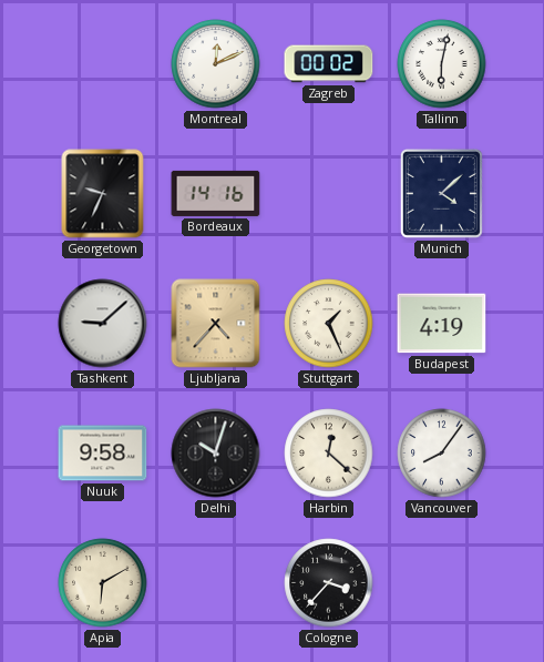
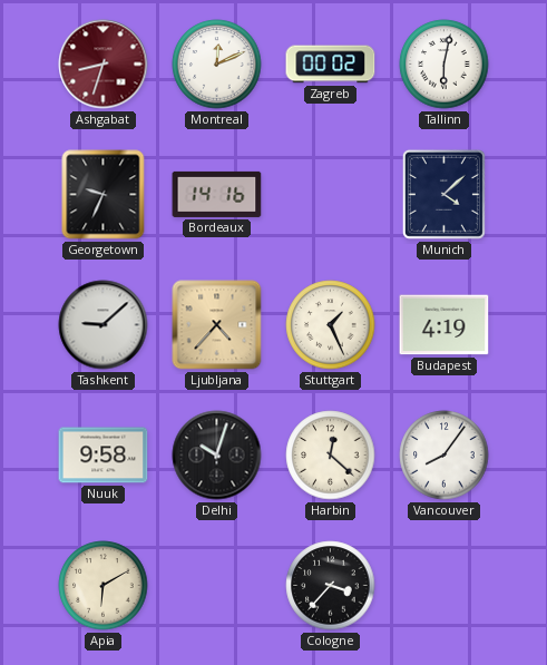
Ashgabat: none -> 8:33 (104, 65)
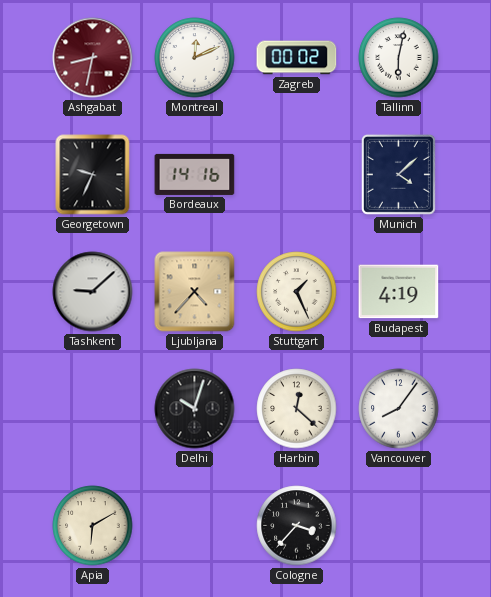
Ashgabat: 8:33 -> 8:32 (93, 58)
Nuuk: 9:58 -> none (104, 456)
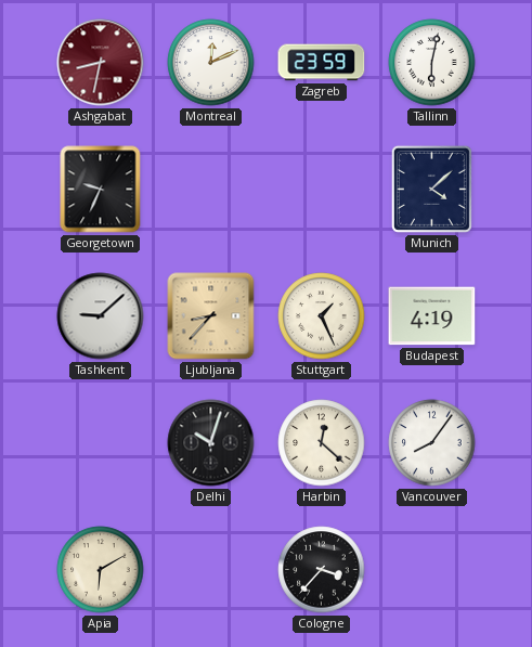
Zagreb: 00:02 -> 23:59 (322, 63)
Bordeaux: 14:16 -> none (195, 174)
Ljubljana: 4:37 -> 8:37 (211, 316)
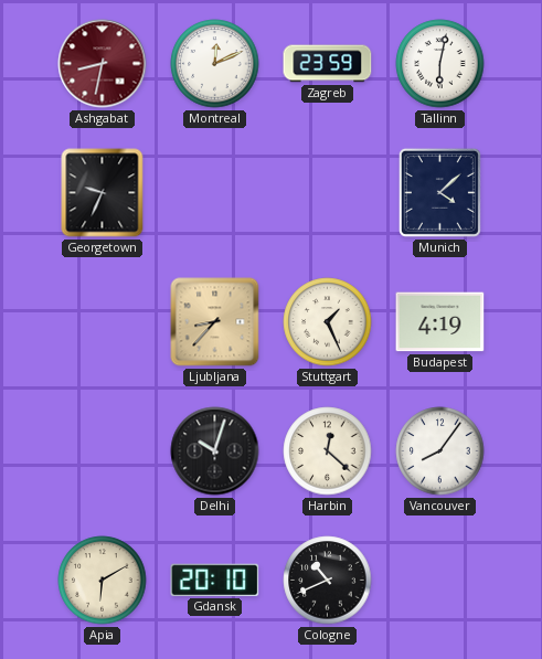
Tashkent: 9:08 -> none (101, 316)
Gdansk: none -> 20:10 (215, 580)
Cologne: 3:37 -> 10:41 (328, 581)
